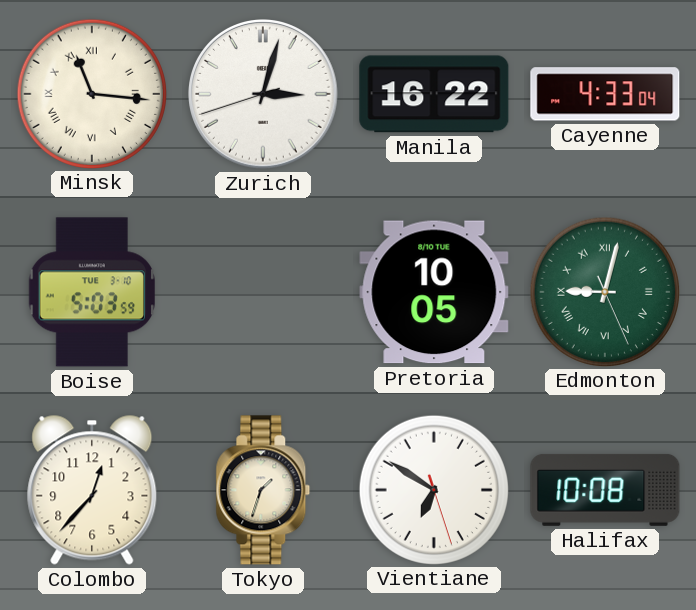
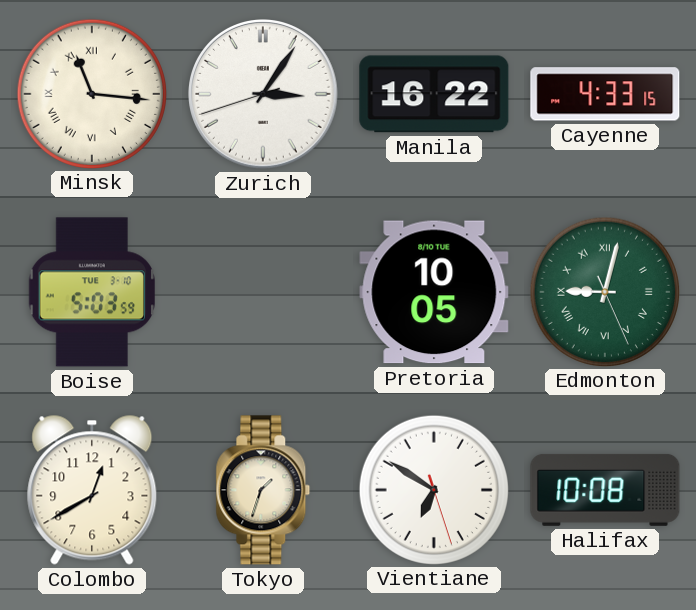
Zurich: 3:02 -> 3:05 (264, 95)
Cayenne: 4:33:04 -> 4:33:15 (605, 94)
Colombo: 12:37 -> 12:40 (92, 490)
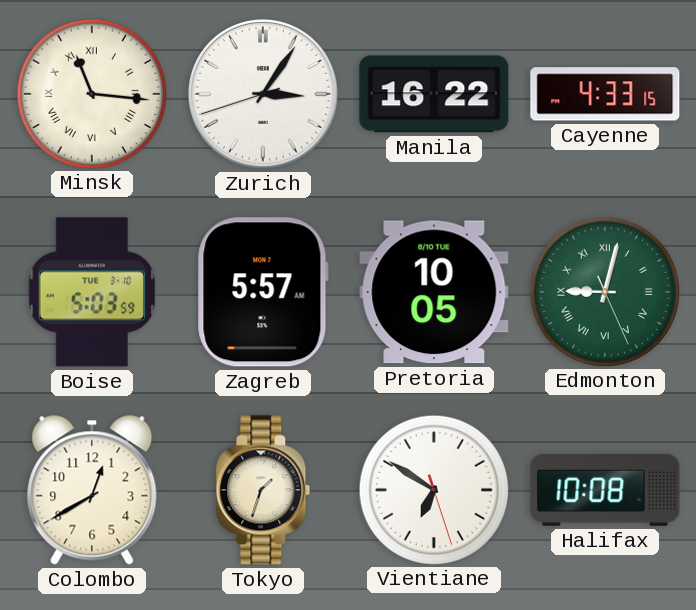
Zagreb: none -> 5:57 (263, 292)
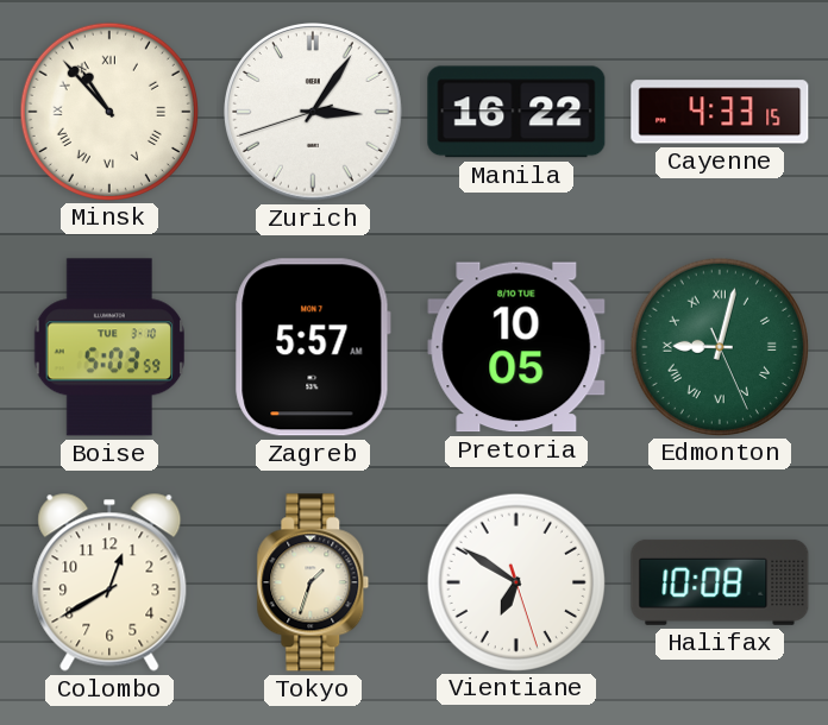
Minsk: 11:16 -> 10:53 (108, 111)
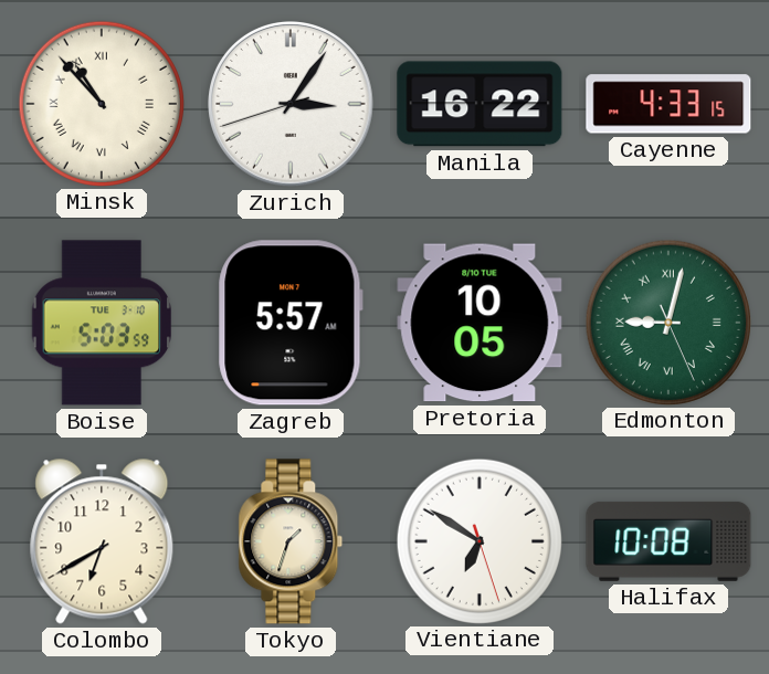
Colombo: 12:40 -> 6:40 (102, 541)
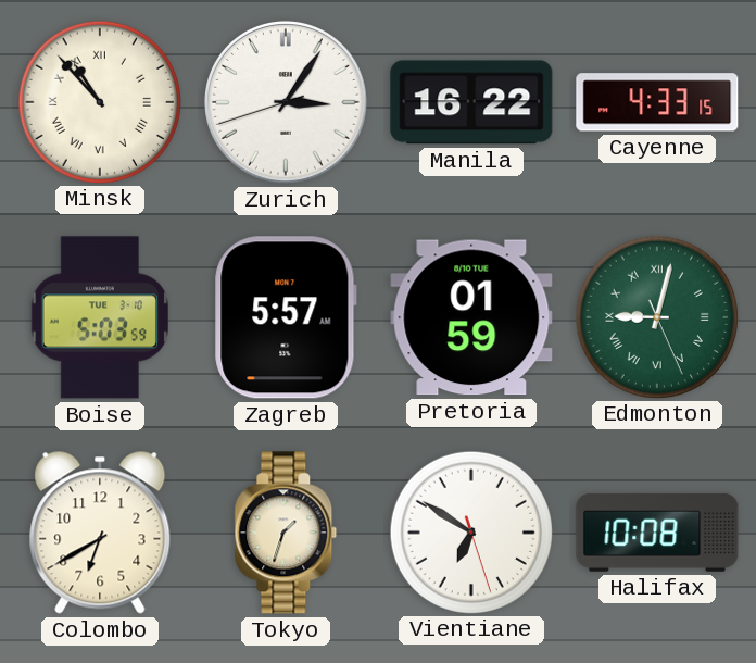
Pretoria: 10:05 -> 01:59 (471, 317)
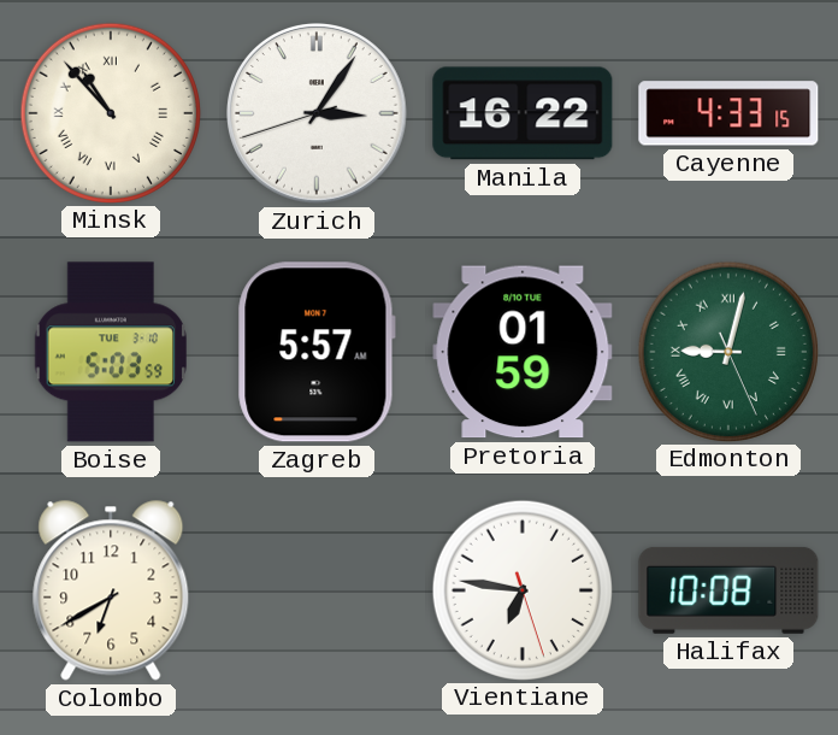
Tokyo: 1:33 -> none (286, 533)
Vientiane: 6:50 -> 6:46 (521, 589)
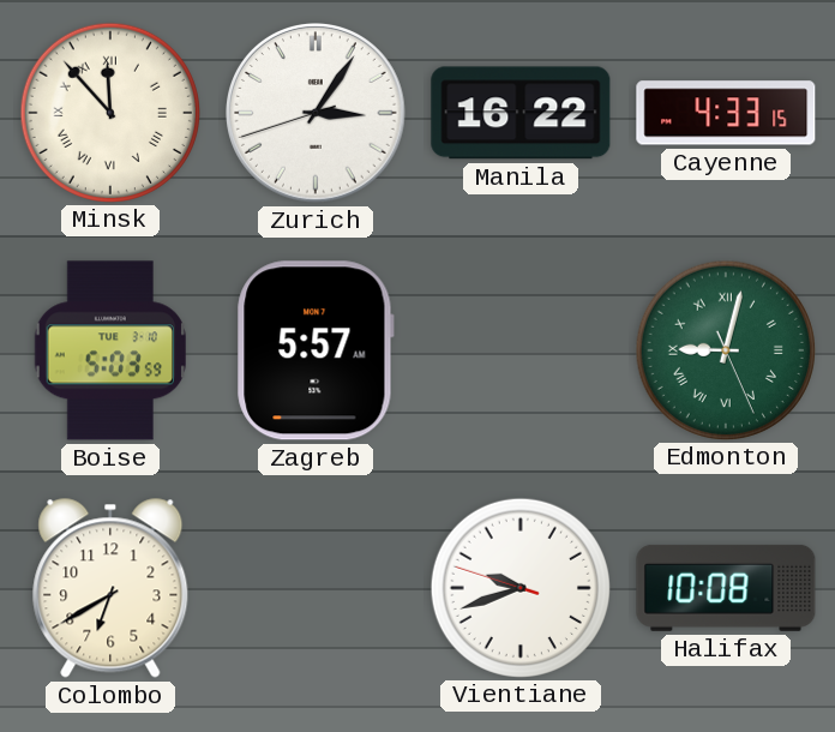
Minsk: 10:53 -> 11:53 (109, 112)
Pretoria: 01:59 -> none (523, 352)
Vientiane: 6:46 -> 9:41 (519, 587)
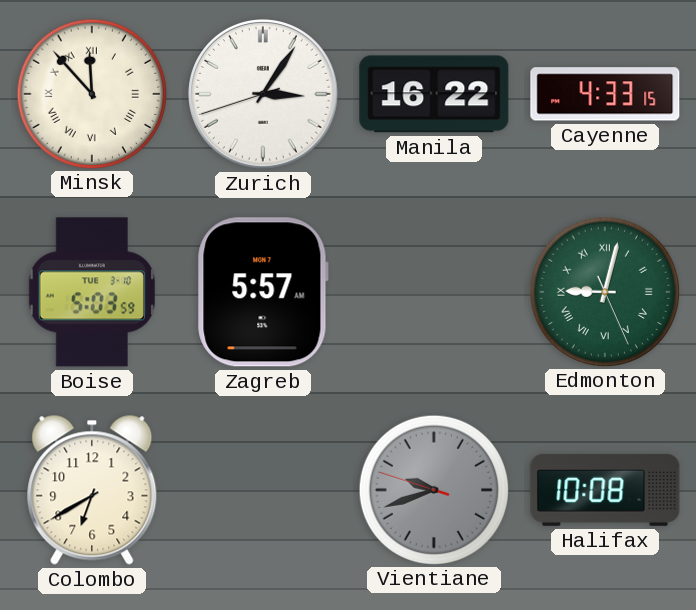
Vientiane dial: white -> grey (433, 489)
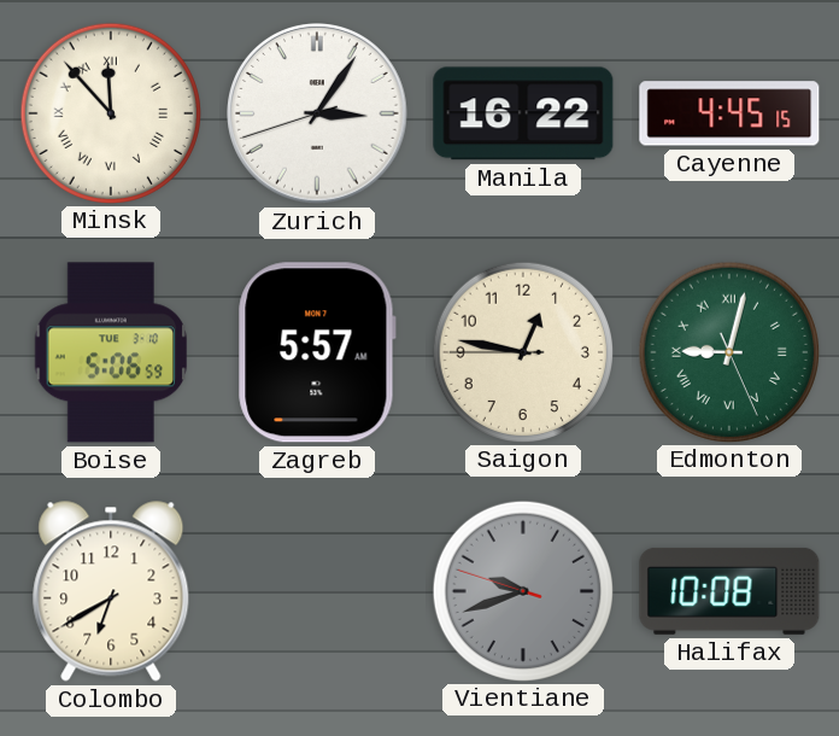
Cayenne: 4:33 -> 4:45 (729, 113)
Boise: 5:03 -> 5:06 (110, 352)
Saigon: none -> 12:46 (522, 351)
